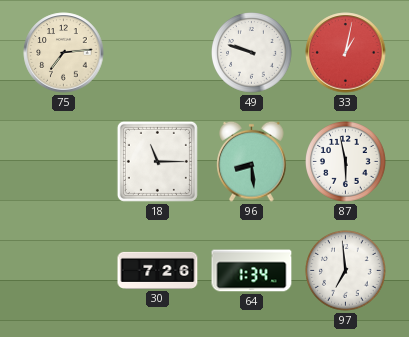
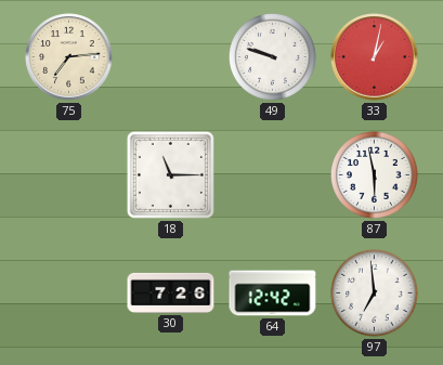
96: 8:29 -> none (252, 161)
64: 1:34 -> 12:42 (273, 294)
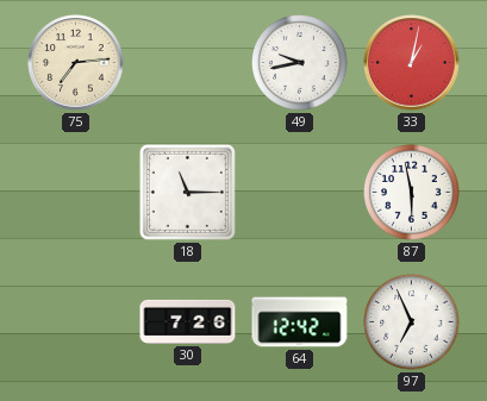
49: 9:48 -> 9:43 (300, 63)
97: 6:59 -> 6:56 (412, 322)
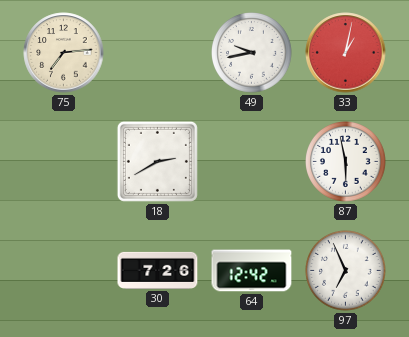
18: 11:15 -> 2:40 (157, 161)
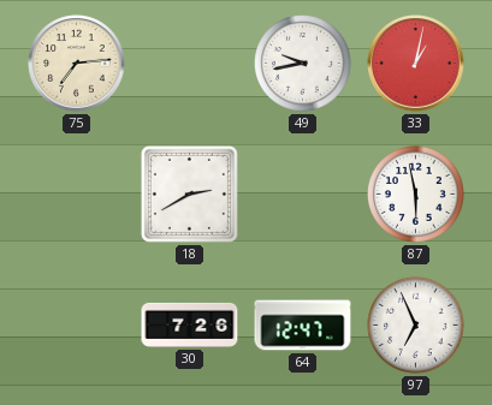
64: 12:42 -> 12:47 (303, 326)
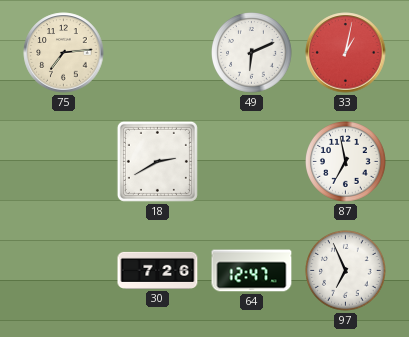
49: 9:43 -> 6:11 (252, 53)
87: 5:58 -> 6:58 (346, 162)
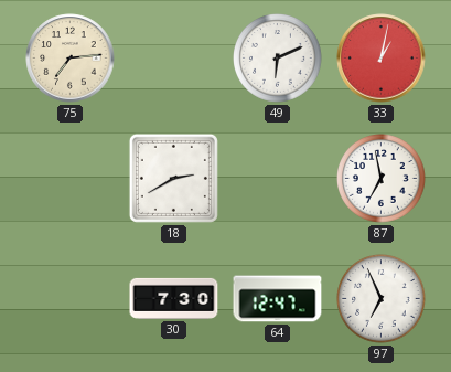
30: 7:26 -> 7:30 (174, 298)
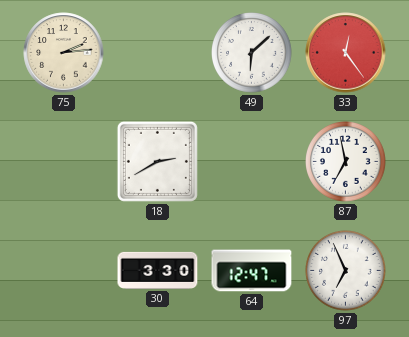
75: 7:14 -> 2:14 (64, 53)
49: 6:11 -> 6:08 (252, 53)
33: 1:02 -> 12:24 (346, 53)
30: 7:30 -> 3:30 (158, 270)
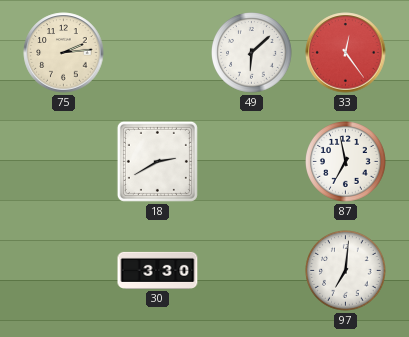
64: 12:47 -> none (252, 271)
97: 6:56 -> 7:01 (346, 271)
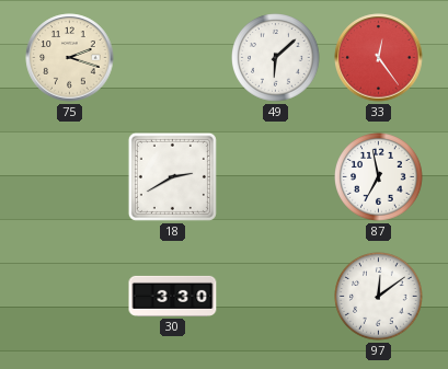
75: 2:14 -> 2:18 (70, 58)
97: 7:01 -> 12:09 (379, 297)
